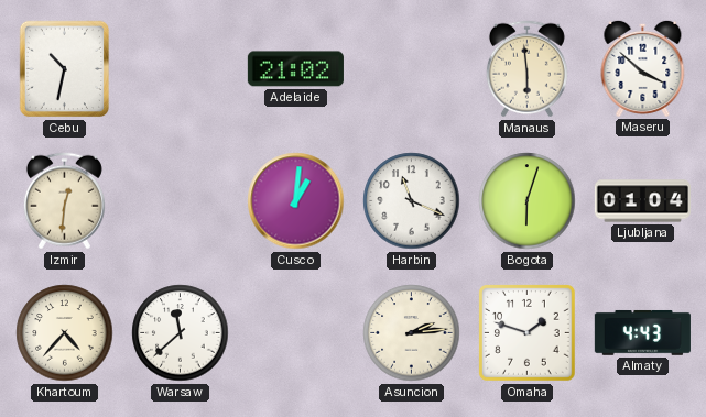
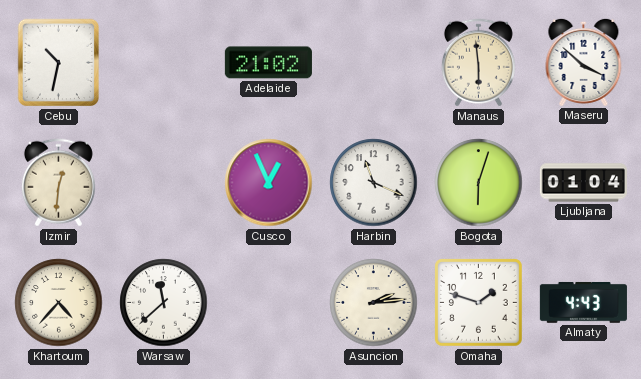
Cusco: 1:01 -> 12:56 (269, 183)
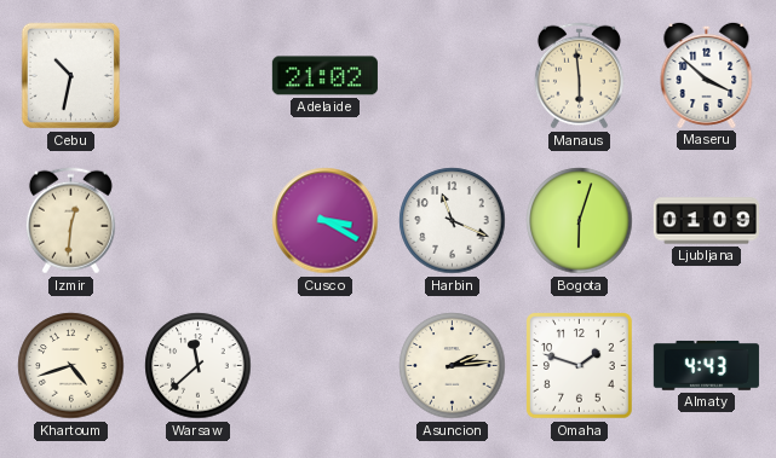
Cusco: 12:56 -> 3:20 (326, 221)
Ljubljana: 01:04 -> 01:09 (706, 221)
Khartoum: 4:37 -> 4:42 (71, 366)
